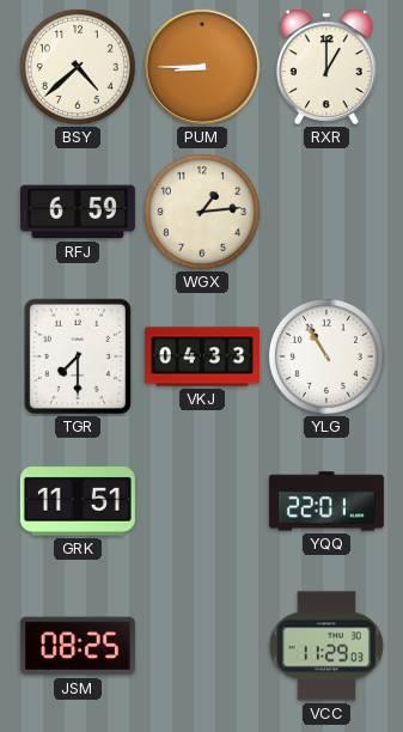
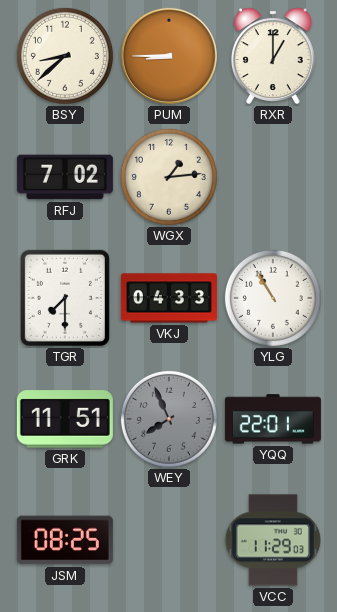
BSY: 4:38 -> 8:38 (65, 56)
RFJ: 6:59 -> 7:02 (65, 177)
WEY: none -> 7:56 (169, 419)
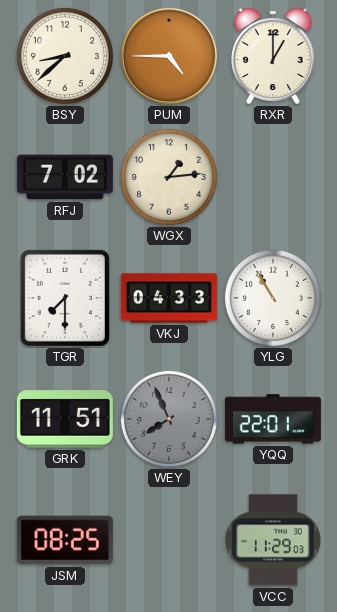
PUM: 8:45 -> 4:45 (169, 56)
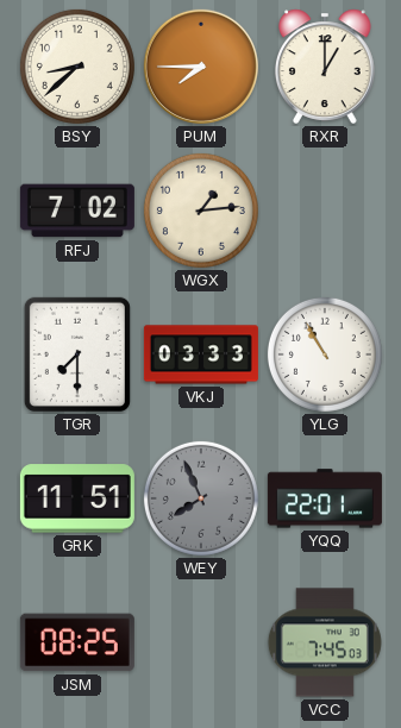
PUM: 4:45 -> 7:45 (201, 67)
VKJ: 04:33 -> 03:33 (201, 354)
VCC: 11:29 -> 7:45 (325, 642)
